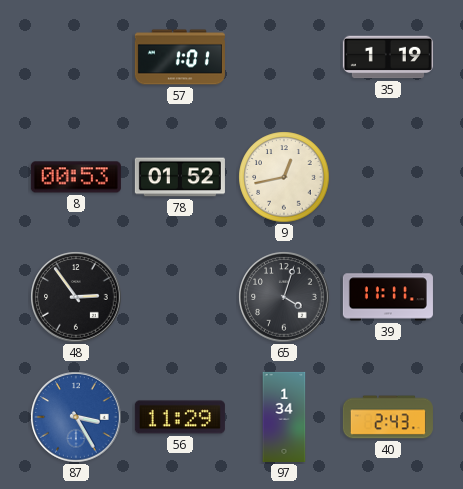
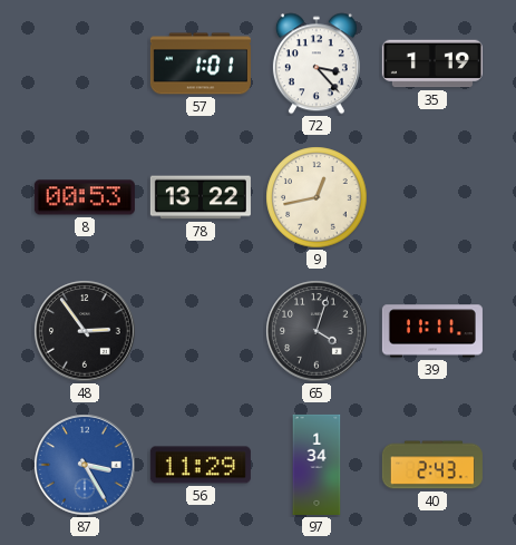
72: none -> 3:23 (317, 64)
78: 01:52 -> 13:22 (201, 197)
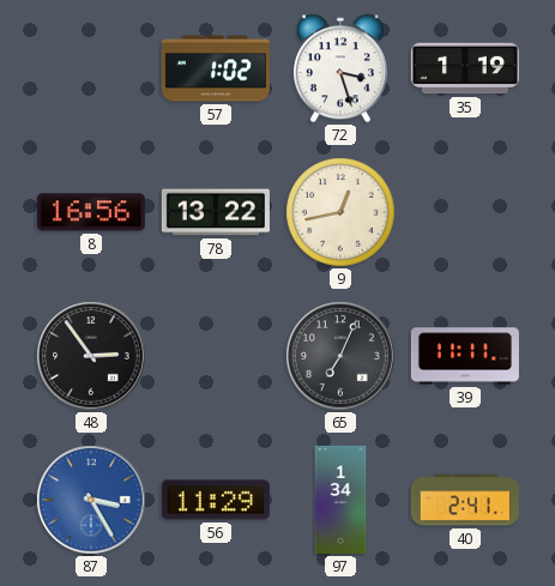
57: 1:01 -> 1:02 (216, 68)
72: 3:23 -> 3:27 (340, 68)
8: 00:53 -> 16:56 (91, 212)
65: 4:03 -> 7:04 (340, 356)
40: 2:43 -> 2:41 (465, 500)
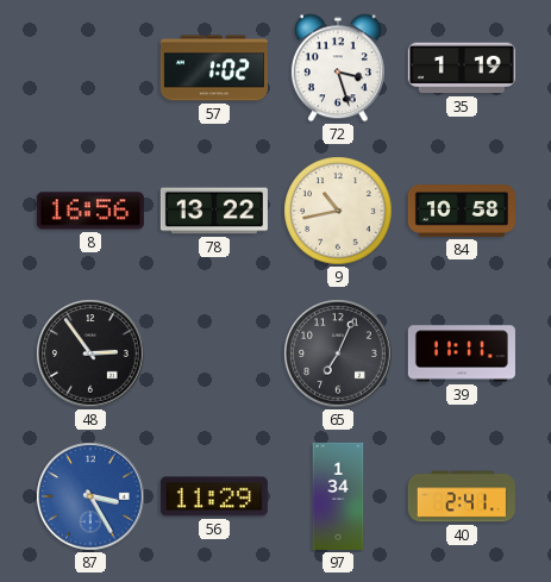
9: 12:43 -> 10:43 (338, 211)
84: none -> 10:58 (462, 211)
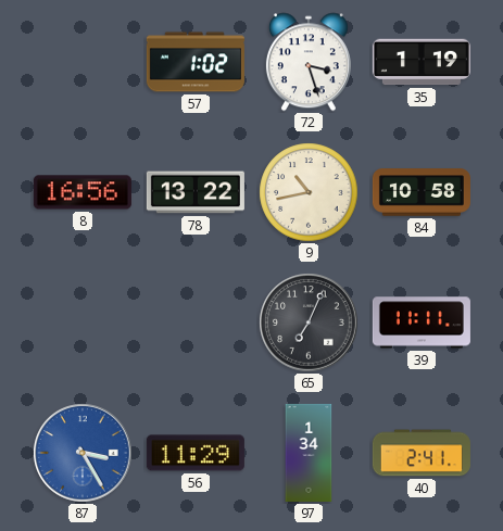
48: 2:54 -> none (90, 353)
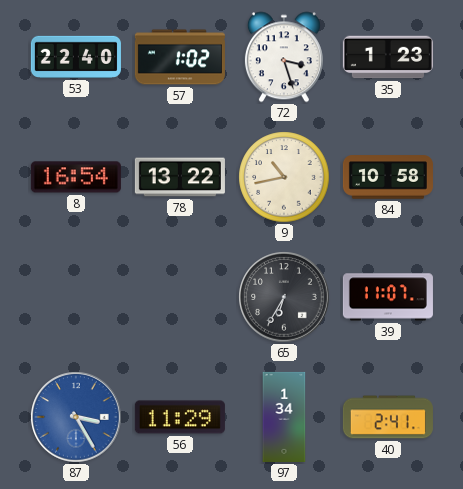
53: none -> 22:40 (76, 57)
35: 1:19 -> 1:23 (388, 57)
8: 16:56 -> 16:54 (76, 177)
65: 7:04 -> 6:35 (284, 297)
39: 11:11 -> 11:07 (388, 297)
